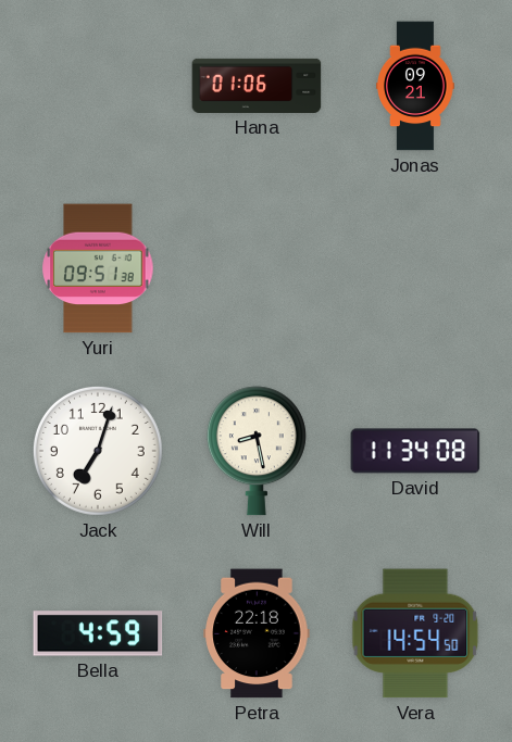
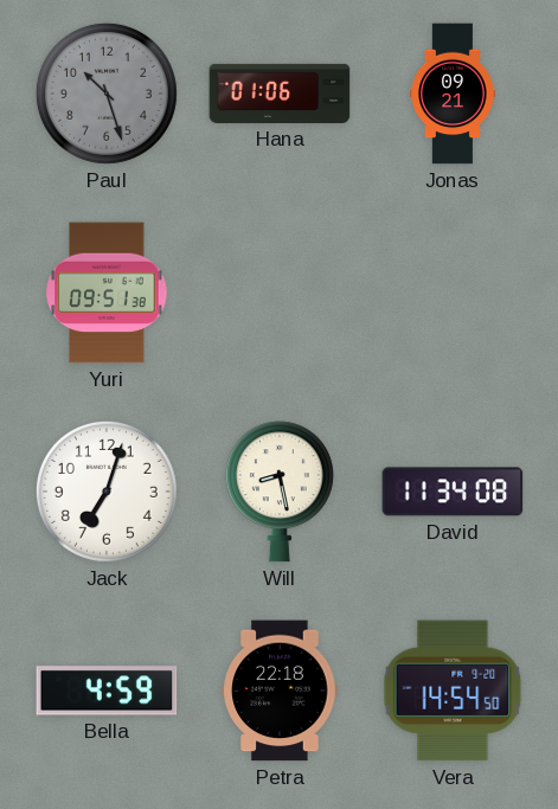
Paul: none -> 10:27 (107, 94)
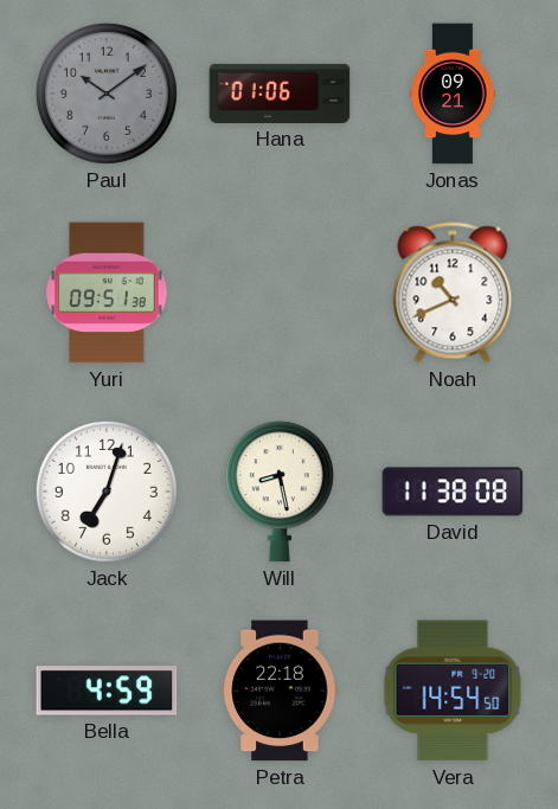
Paul: 10:27 -> 10:09 (107, 94)
Noah: none -> 10:41 (453, 293)
David: 11:34 -> 11:38 (453, 492)
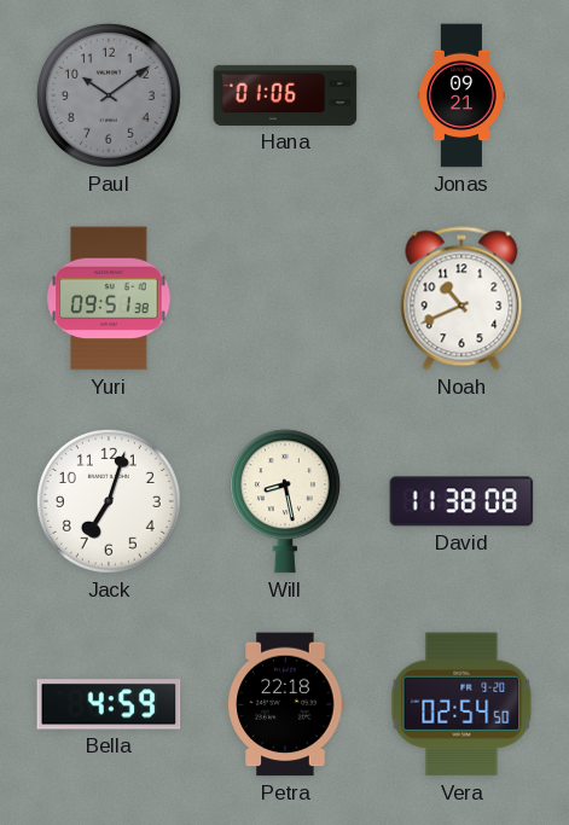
Vera: 14:54 -> 02:54 (461, 704)
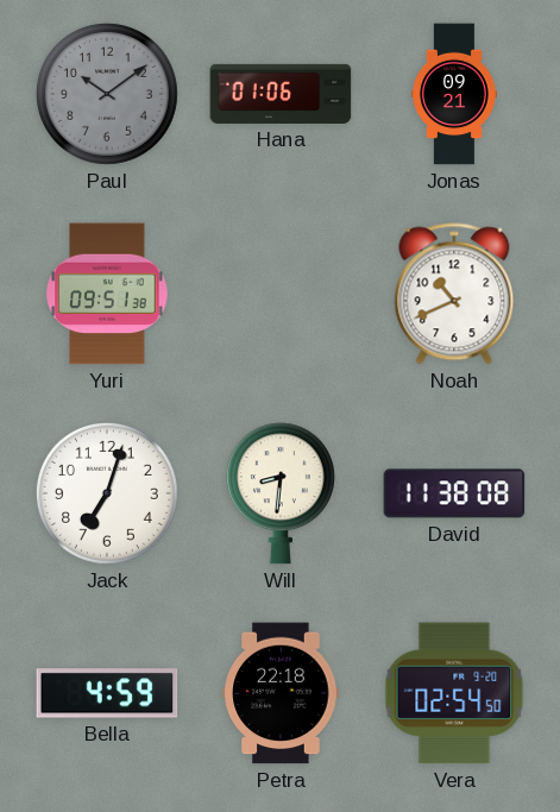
Will: 8:28 -> 8:31 (281, 493)
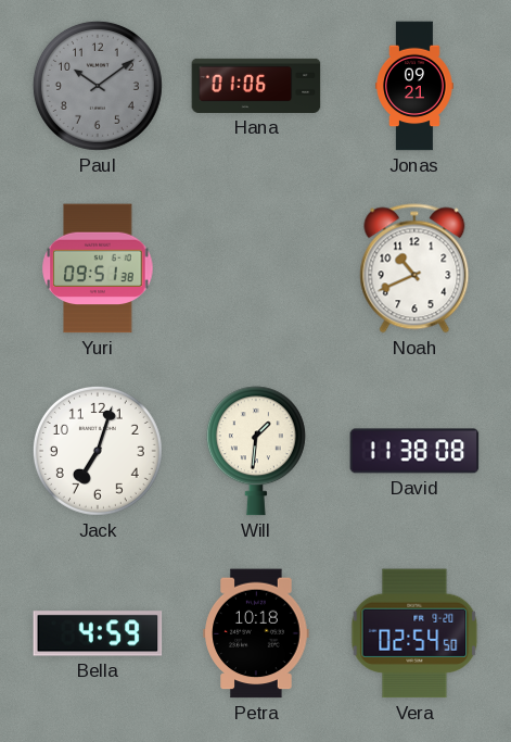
Will: 8:31 -> 1:31 (256, 451)
Petra: 22:18 -> 10:18 (256, 633)
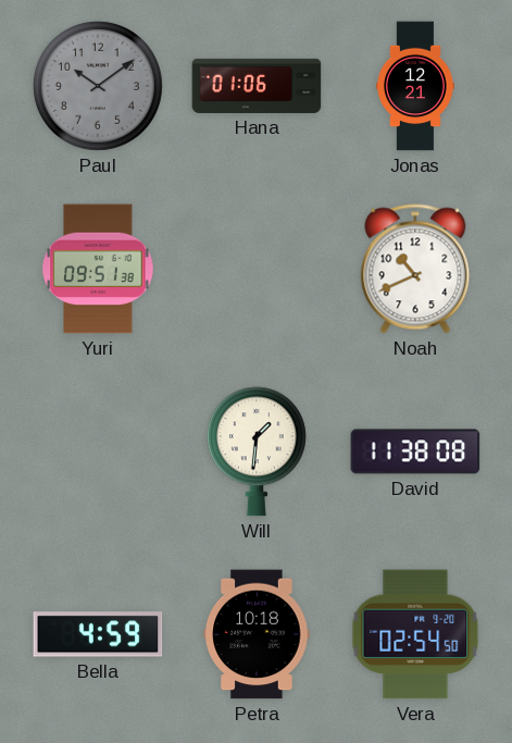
Jonas: 09:21 -> 12:21 (416, 86)
Jack: 7:03 -> none (98, 451)
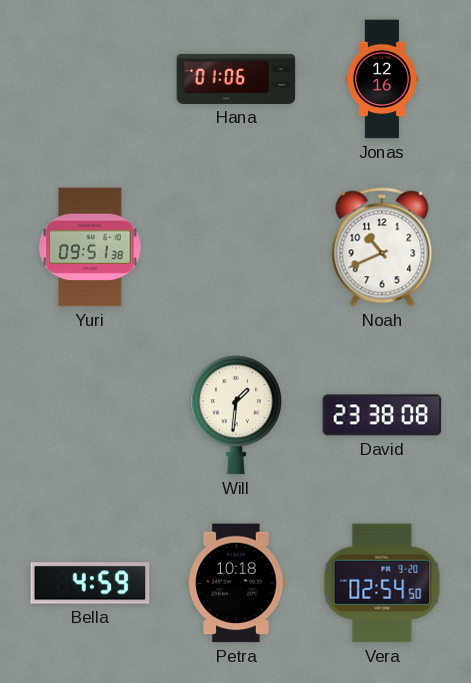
Paul: 10:09 -> none (98, 86)
Jonas: 12:21 -> 12:16 (383, 79)
David: 11:38 -> 23:38 (382, 415)
